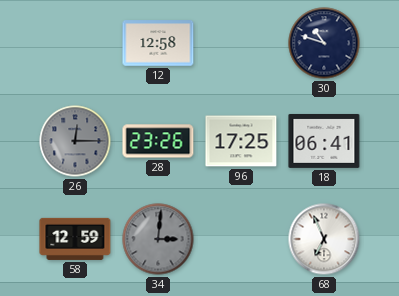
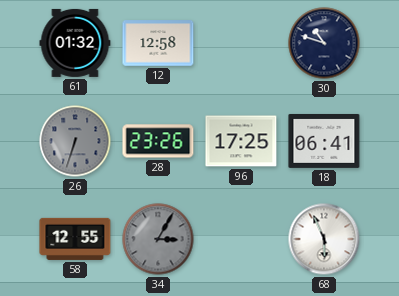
61: none -> 01:32 (75, 43)
26: 12:15 -> 6:33 (75, 141)
58: 12:59 -> 12:55 (75, 239)
34: 3:01 -> 3:05 (158, 239)
68: 6:56 -> 5:56 (324, 239)
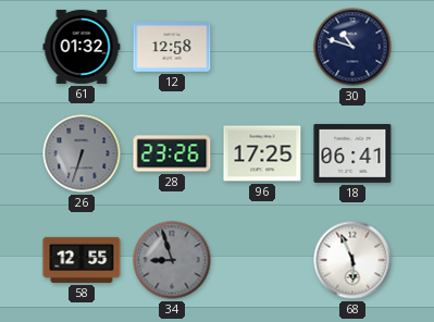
34: 3:05 -> 8:57 (172, 260)
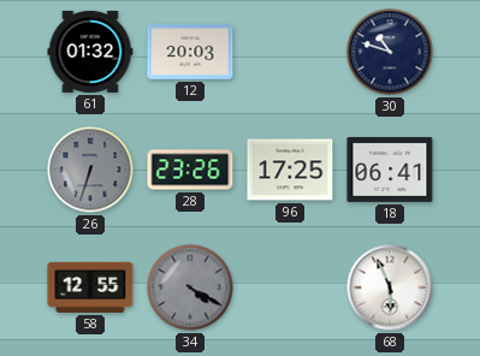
12: 12:58 -> 20:03 (190, 52)
34: 8:57 -> 4:20 (190, 287)
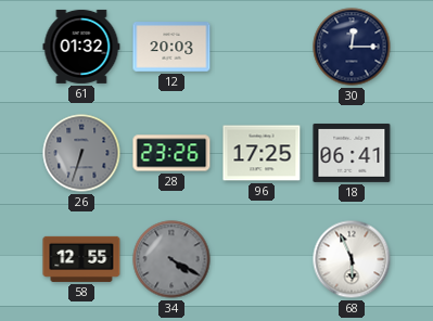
30: 10:48 -> 12:15 (352, 47)
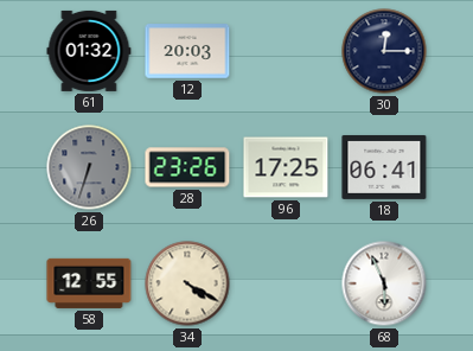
34 dial: grey -> cream (187, 283)
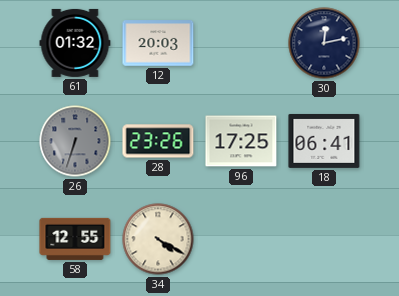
30: 12:15 -> 12:13 (324, 43)
68: 5:56 -> none (384, 283)
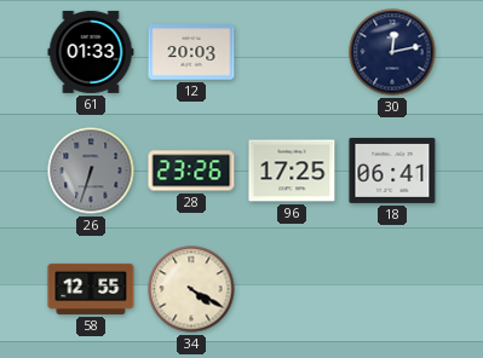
61: 01:32 -> 01:33 (91, 52)
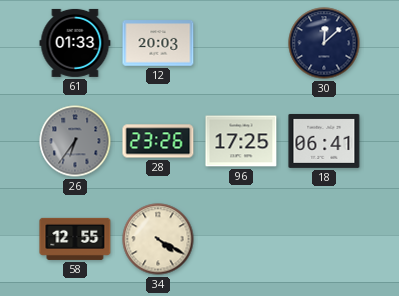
30: 12:13 -> 12:08 (324, 43)
26: 6:33 -> 6:36 (75, 141)
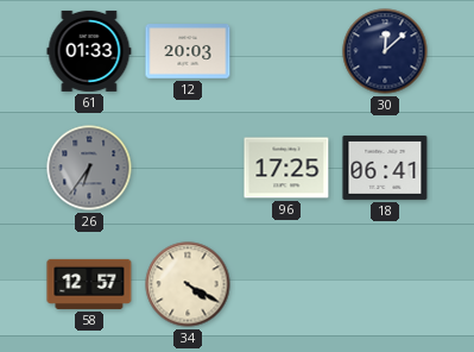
28: 23:26 -> none (158, 141)
58: 12:55 -> 12:57 (89, 284)
